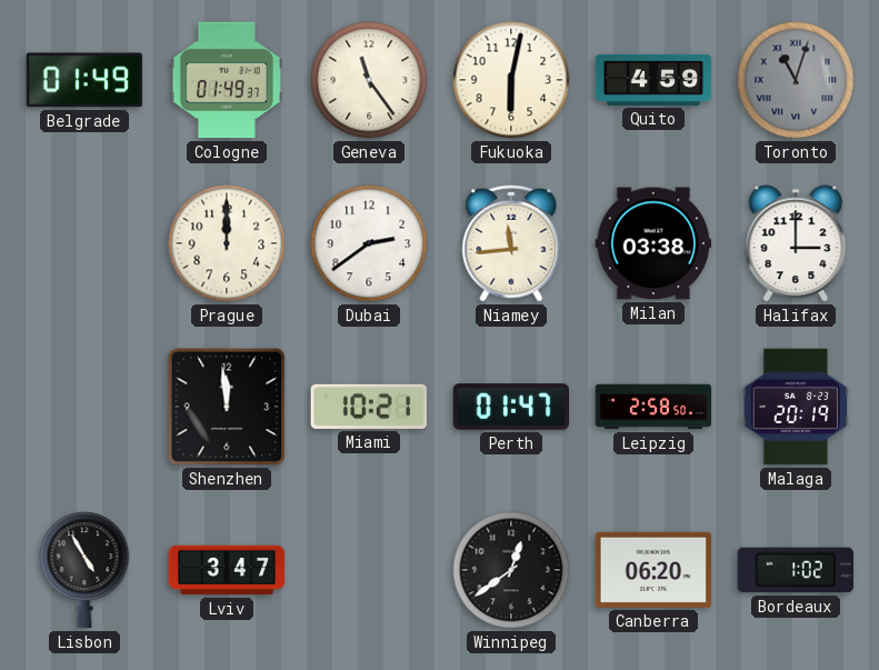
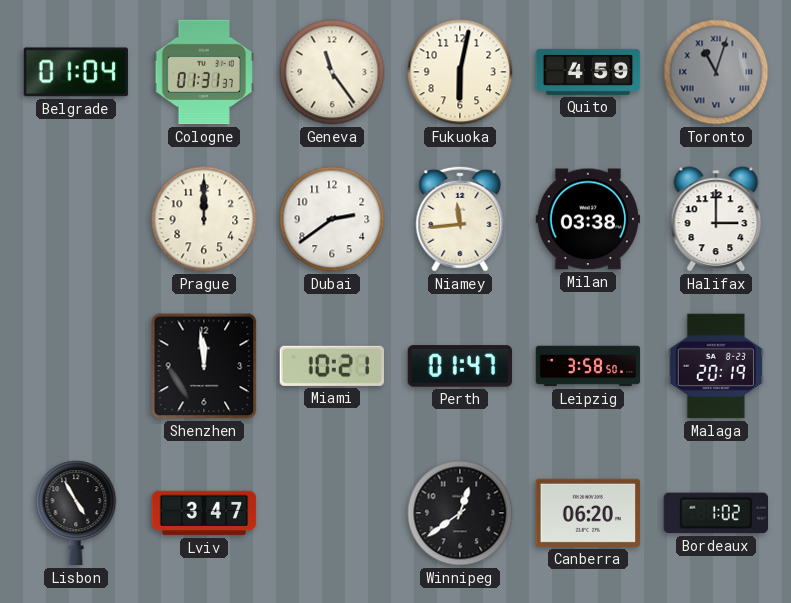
Belgrade: 01:49 -> 01:04 (75, 72)
Cologne: 01:49 -> 01:31 (204, 72)
Leipzig: 2:58 -> 3:58 (588, 366)
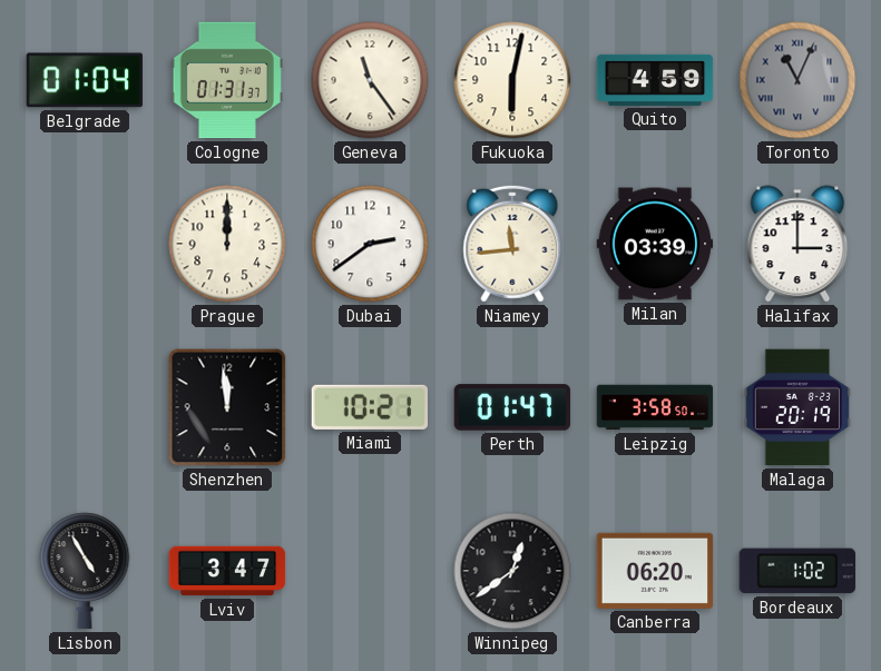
Toronto: 11:03 -> 11:04 (797, 80)
Milan: 03:38 -> 03:39 (655, 244)
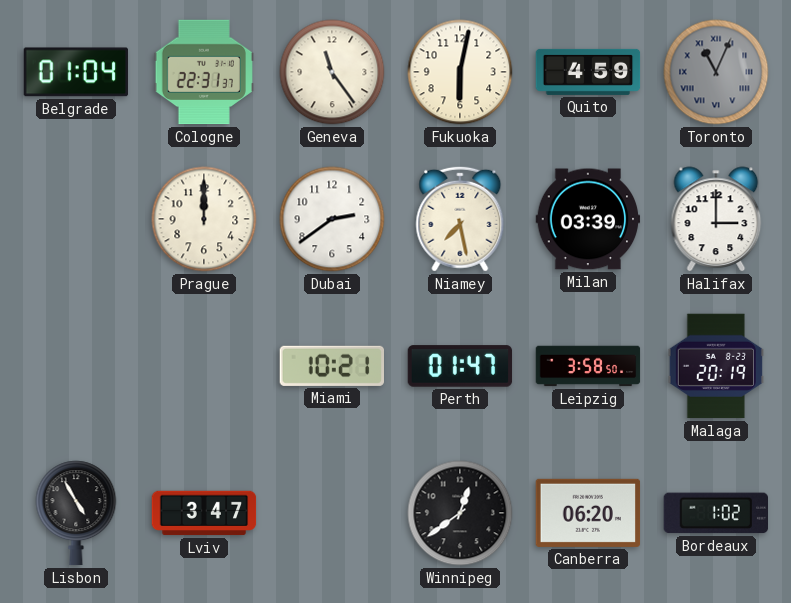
Cologne: 01:31 -> 22:31 (204, 72)
Niamey: 11:44 -> 7:28 (460, 219)
Shenzhen: 11:59 -> none (227, 407)
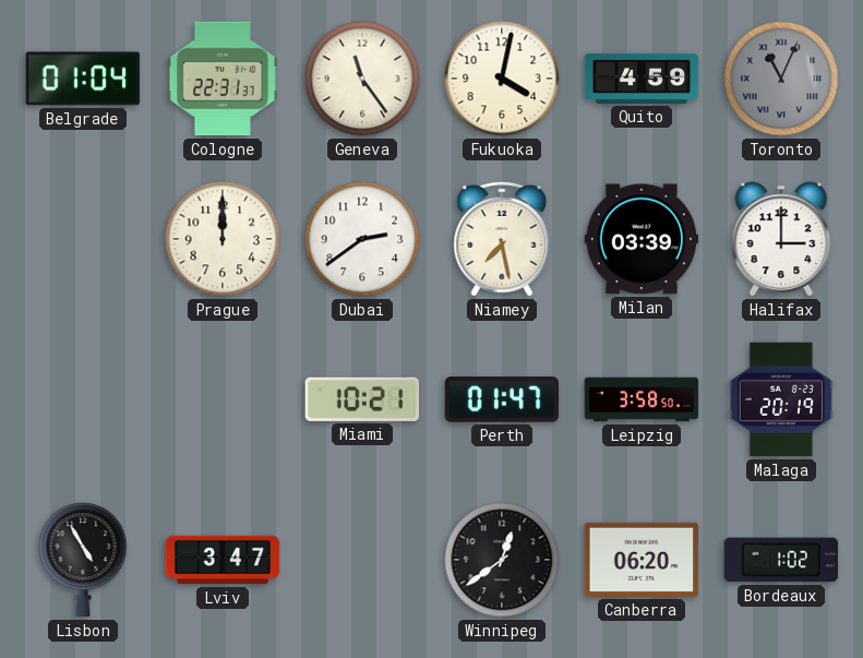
Fukuoka: 6:02 -> 4:02 (502, 79)
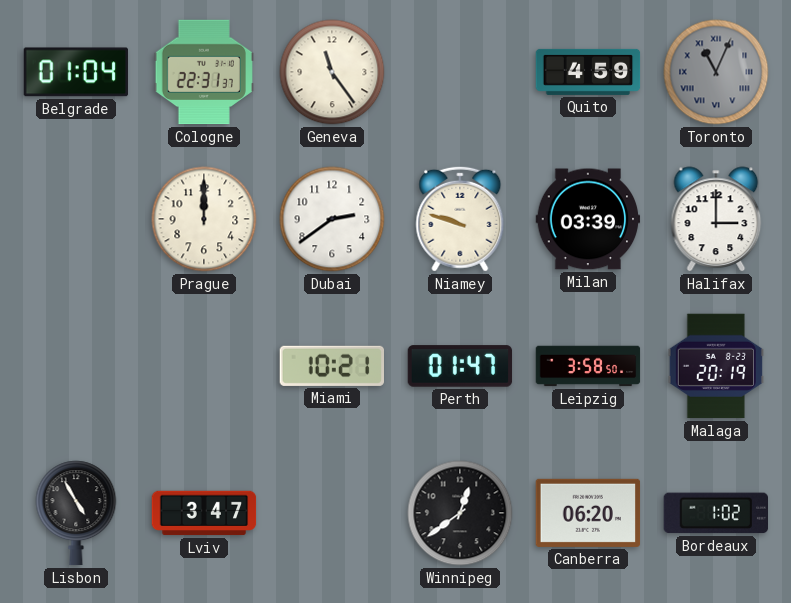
Fukuoka: 4:02 -> none (502, 79)
Niamey: 7:28 -> 9:48 (460, 219)
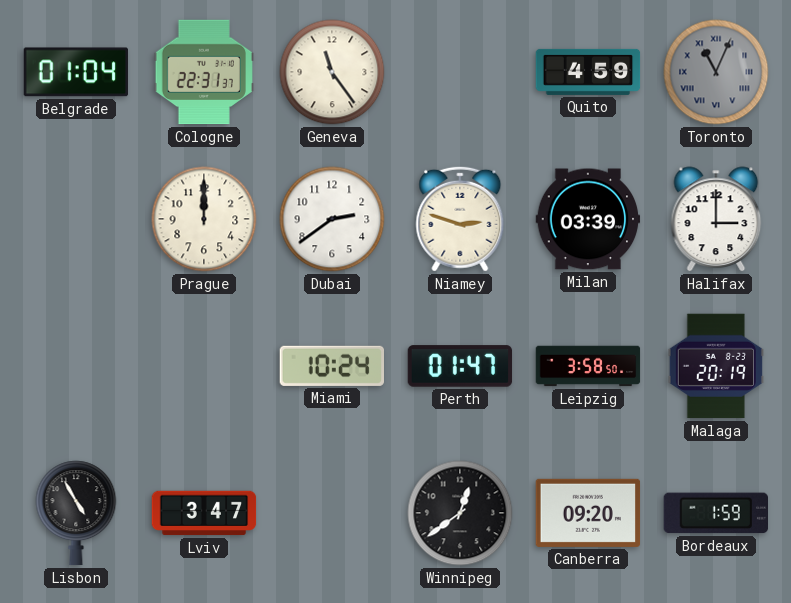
Niamey: 9:48 -> 2:48 (460, 219)
Miami: 10:21 -> 10:24 (331, 366)
Canberra: 06:20 -> 09:20 (588, 513)
Bordeaux: 1:02 -> 1:59 (715, 513)
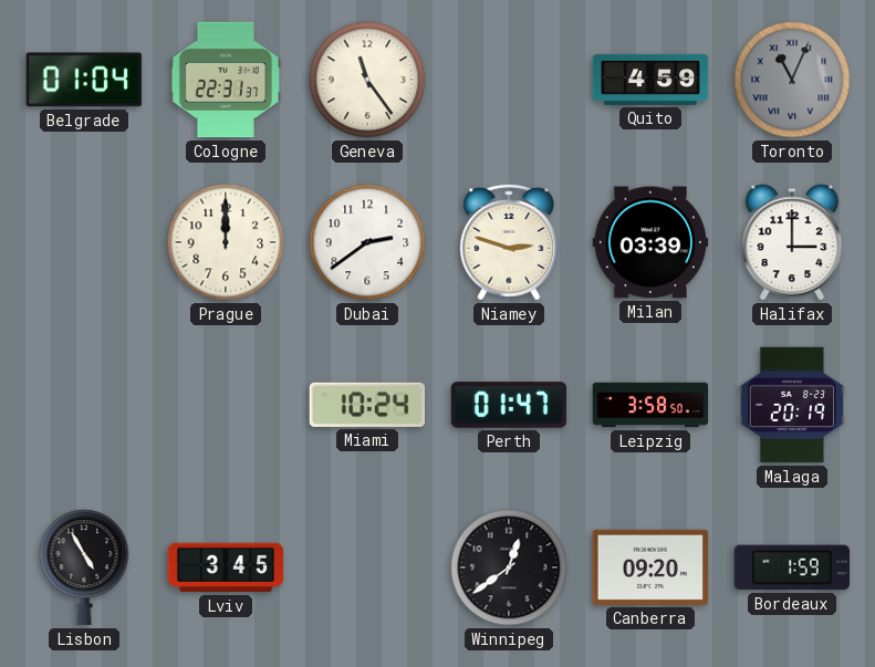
Lviv: 3:47 -> 3:45 (226, 567)
